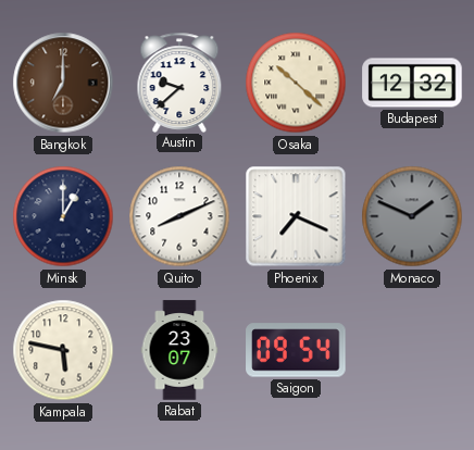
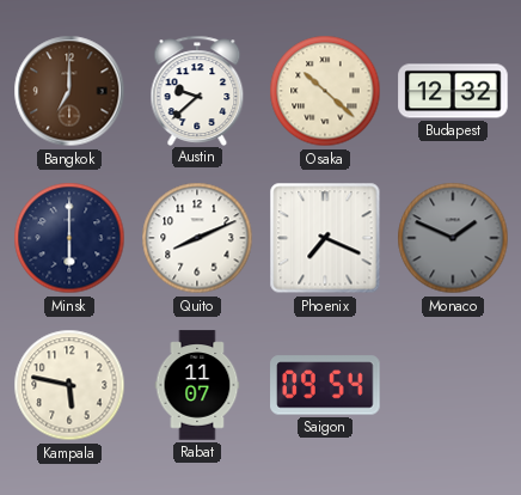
Minsk: 1:00 -> 6:00 (69, 238)
Rabat: 23:07 -> 11:07 (197, 385)
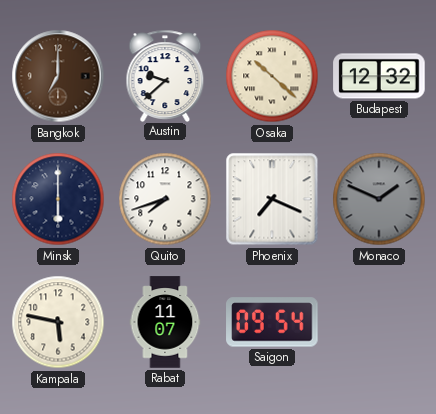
Quito: 8:11 -> 7:42 (165, 199)
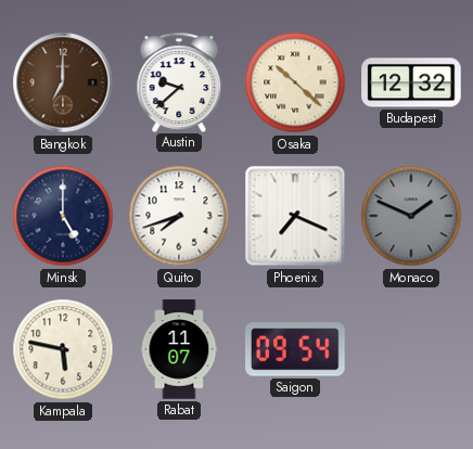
Minsk: 6:00 -> 5:00 (63, 216)
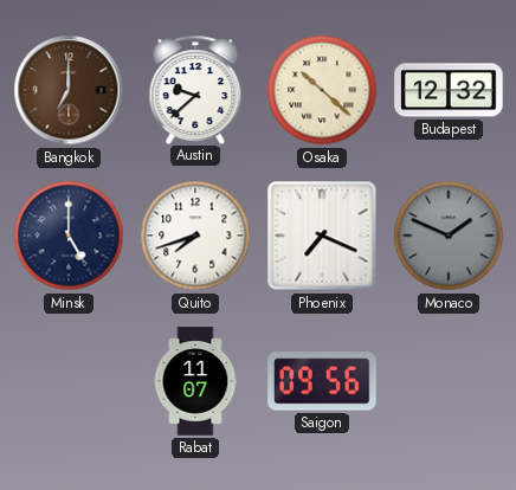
Kampala: 5:47 -> none (63, 349)
Saigon: 09:54 -> 09:56 (322, 381)
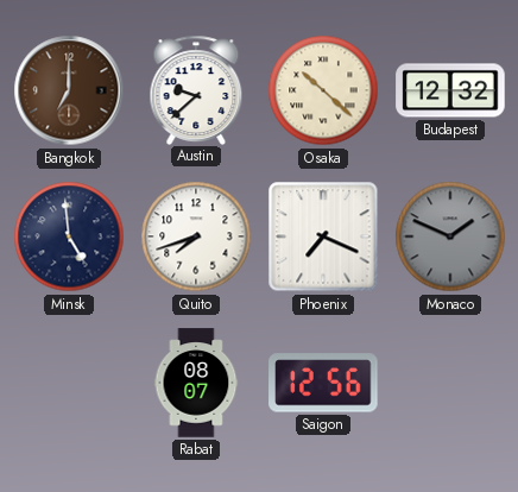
Minsk: 5:00 -> 4:59 (69, 236)
Rabat: 11:07 -> 08:07 (196, 383)
Saigon: 09:56 -> 12:56 (323, 383)
